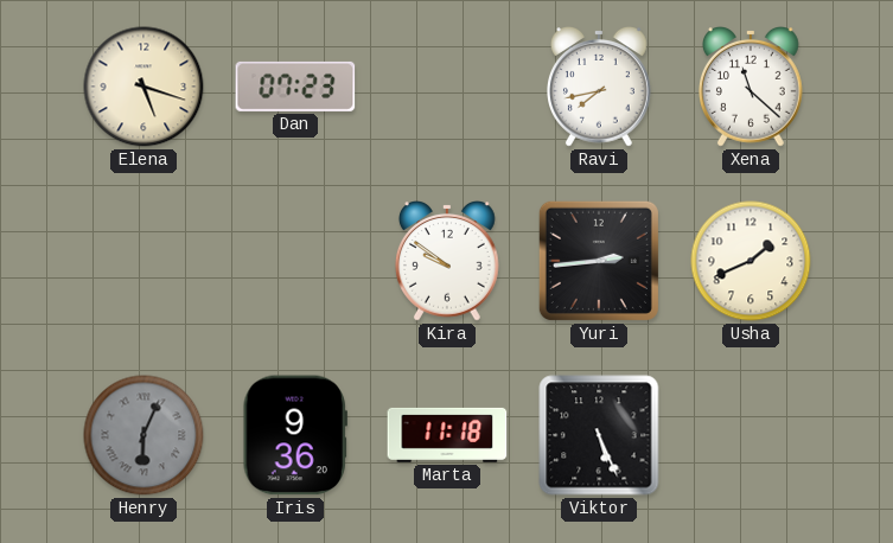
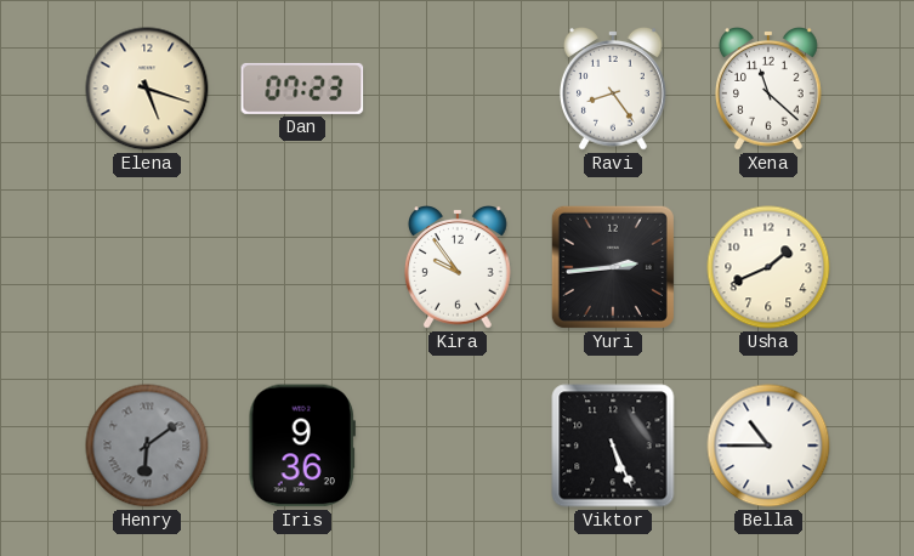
Ravi: 7:43 -> 8:24 (614, 90)
Kira: 9:51 -> 9:54 (459, 268)
Henry: 6:04 -> 6:09 (147, 446)
Marta: 11:18 -> none (447, 435)
Bella: none -> 10:45 (768, 446)
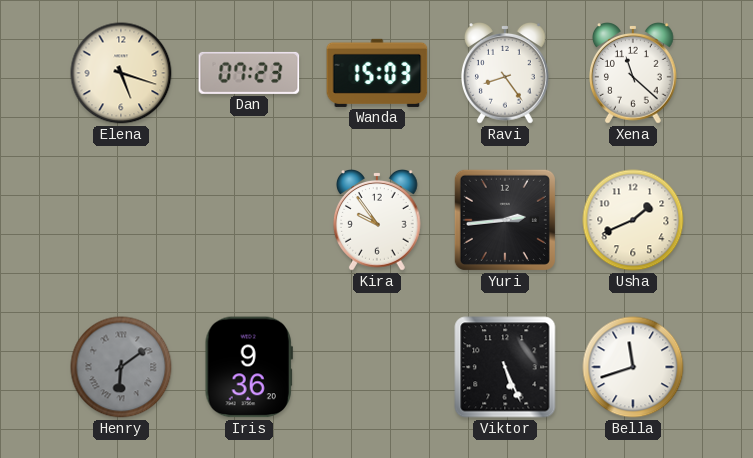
Wanda: none -> 15:03 (377, 73)
Bella: 10:45 -> 11:42 (633, 367)
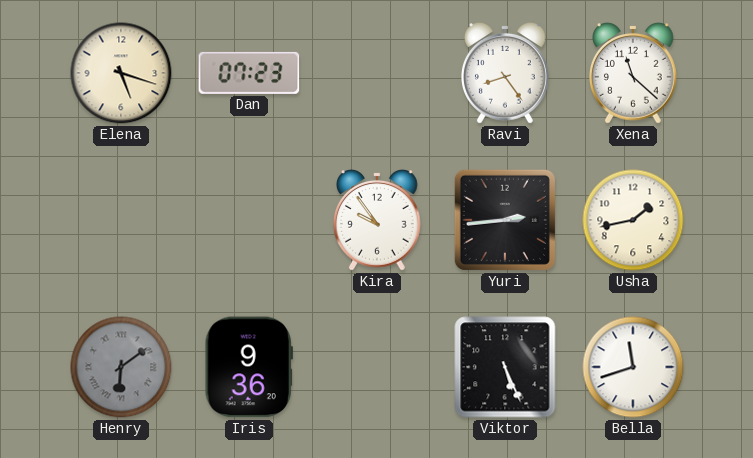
Wanda: 15:03 -> none (377, 73)
Usha: 1:41 -> 1:43 (633, 220)
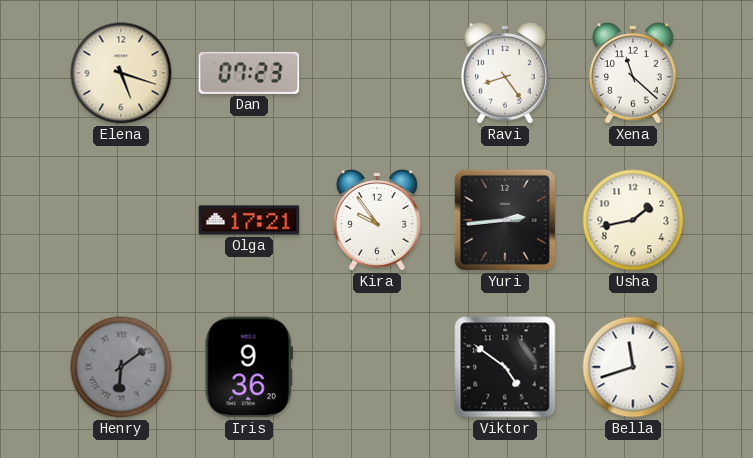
Olga: none -> 17:21 (249, 220)
Viktor: 5:26 -> 4:51 (505, 367)
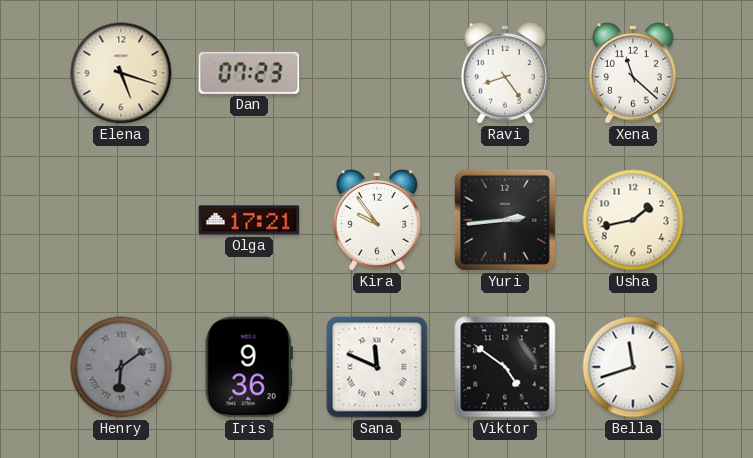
Sana: none -> 11:49 (377, 367)
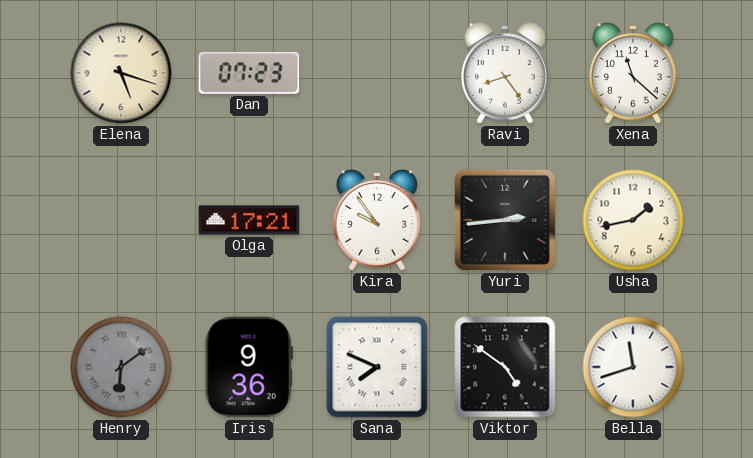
Sana: 11:49 -> 7:49 (377, 367)
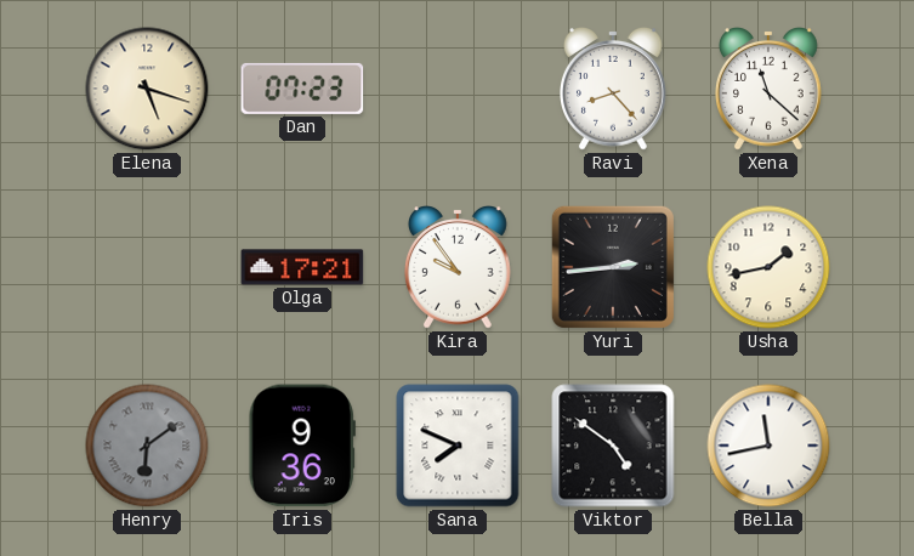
Ravi: 8:24 -> 8:23 (614, 90)
Bella: 11:42 -> 11:43 (768, 446)
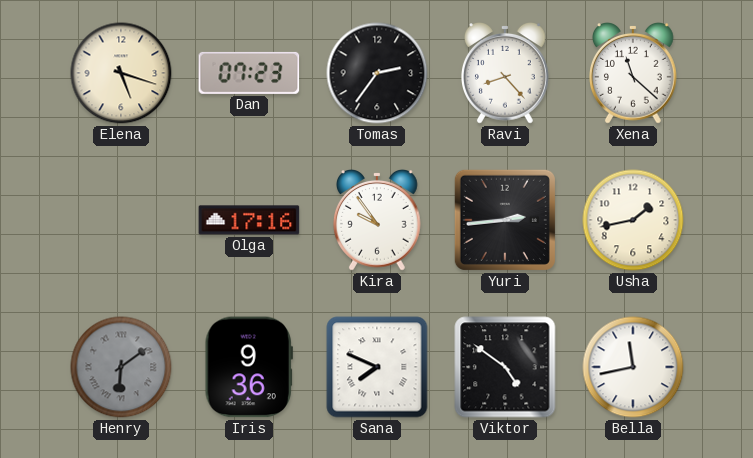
Tomas: none -> 2:36 (377, 73)
Olga: 17:21 -> 17:16 (249, 220)
